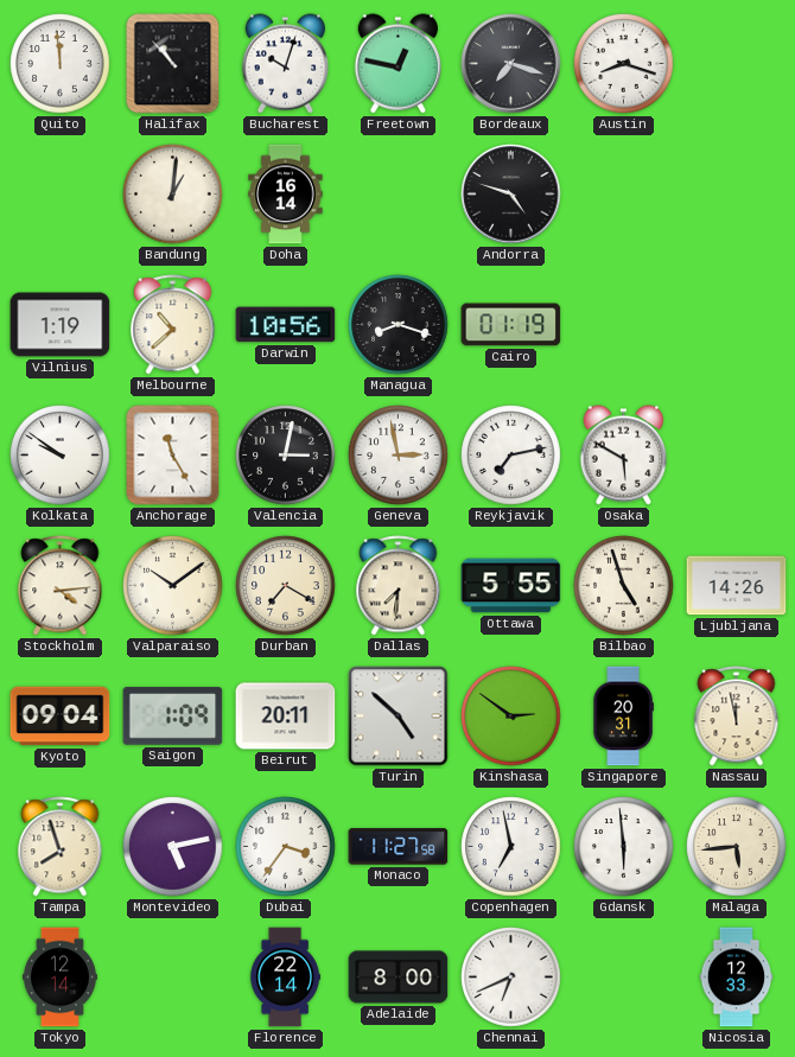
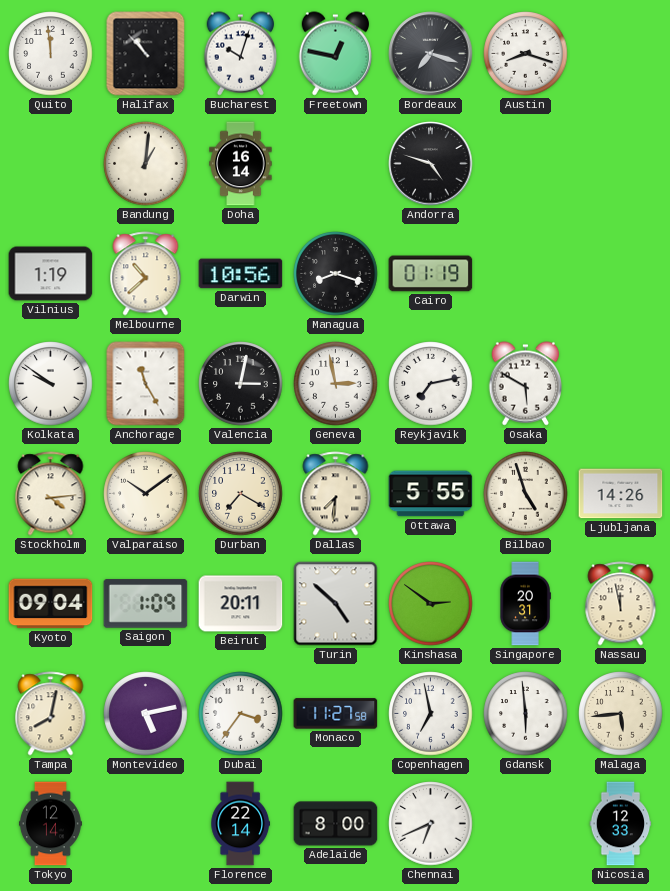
Tampa: 7:57 -> 8:02 (51, 714)
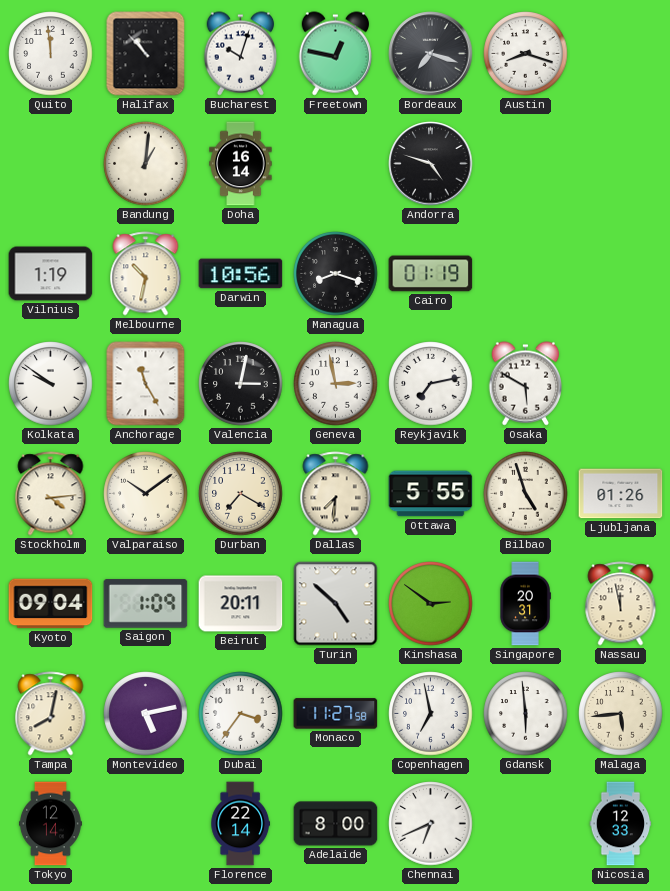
Melbourne: 10:38 -> 10:32 (146, 274)
Ljubljana: 14:26 -> 01:26 (621, 494)
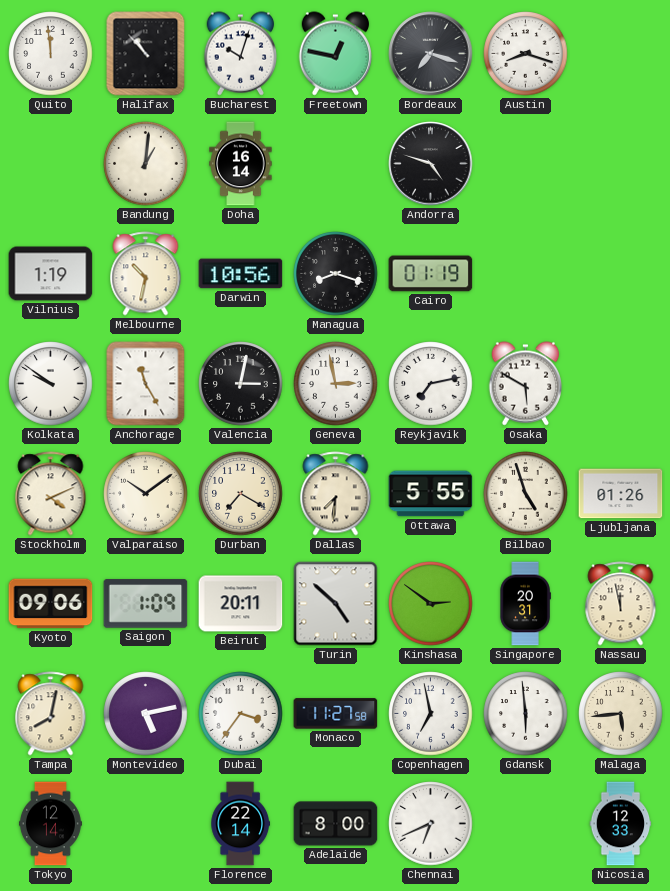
Stockholm: 4:14 -> 4:11 (51, 494)
Kyoto: 09:04 -> 09:06 (51, 604)
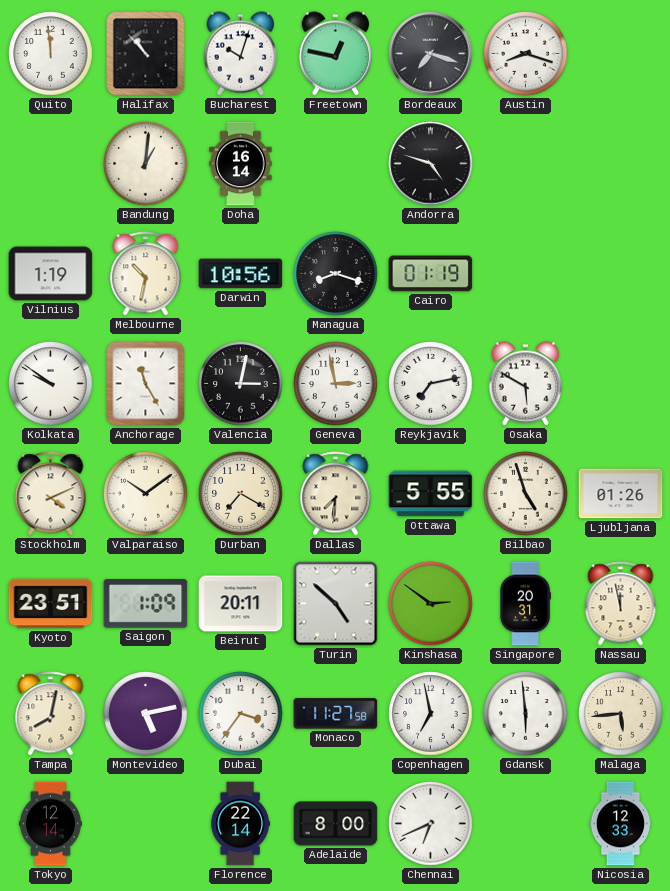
Kyoto: 09:06 -> 23:51 (51, 604)
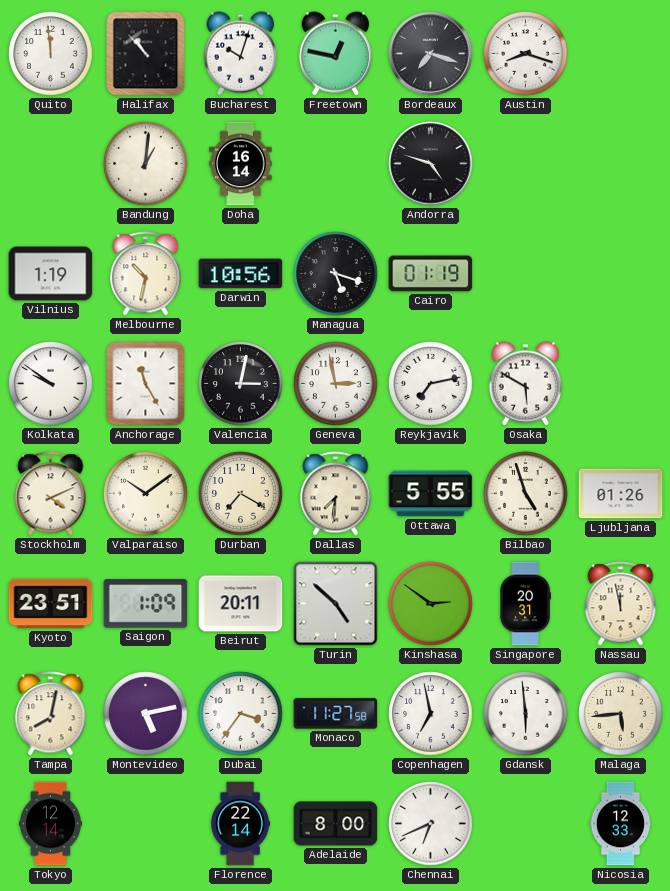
Managua: 8:18 -> 5:18 (336, 274)
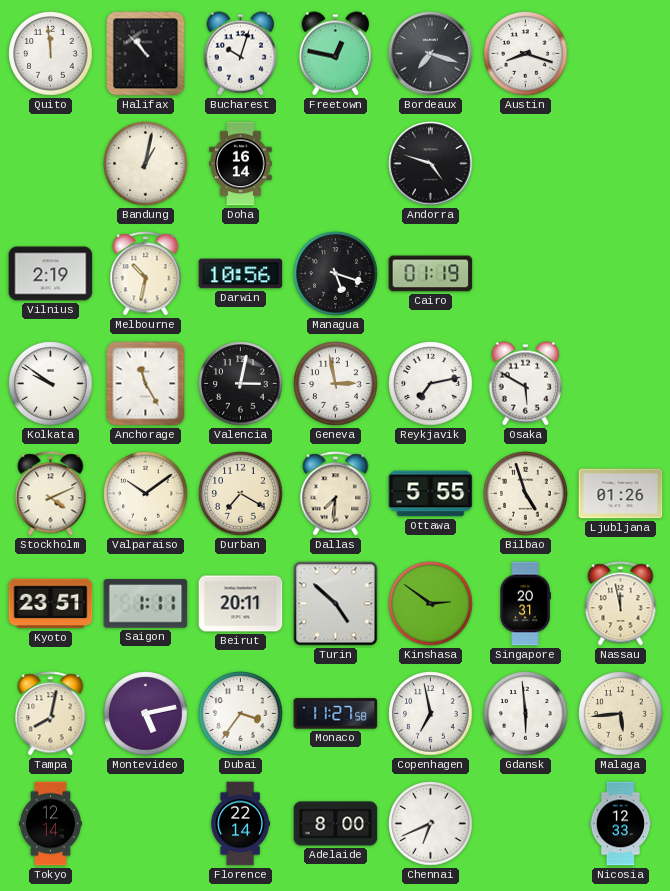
Bandung: 1:01 -> 1:02 (146, 164)
Vilnius: 1:19 -> 2:19 (51, 274)
Saigon: 1:09 -> 1:11 (146, 604)
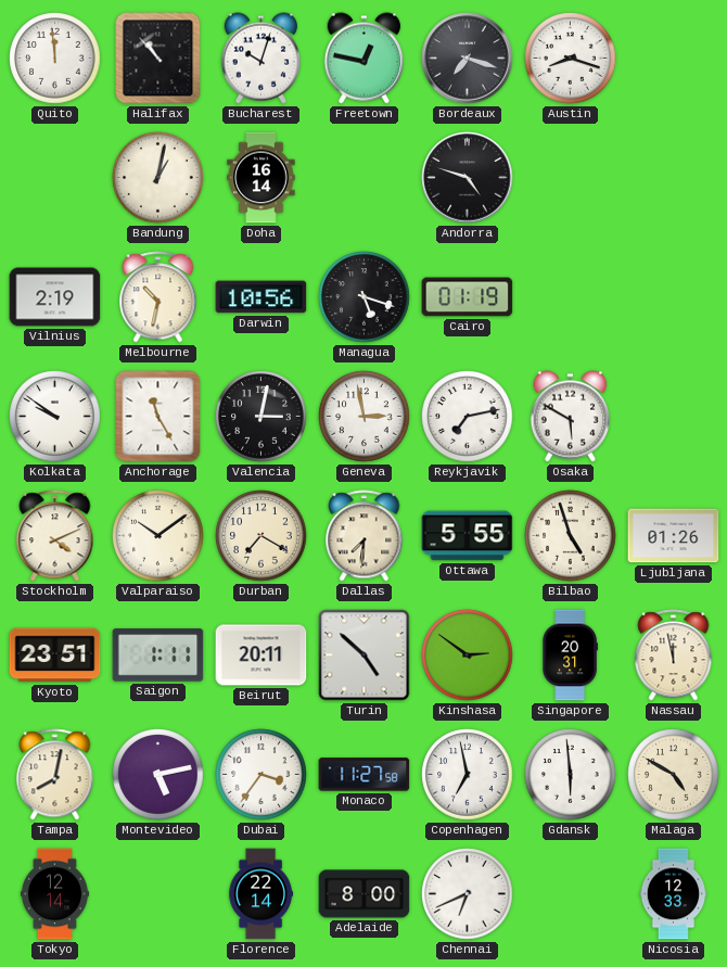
Malaga: 5:44 -> 4:50 (674, 775)
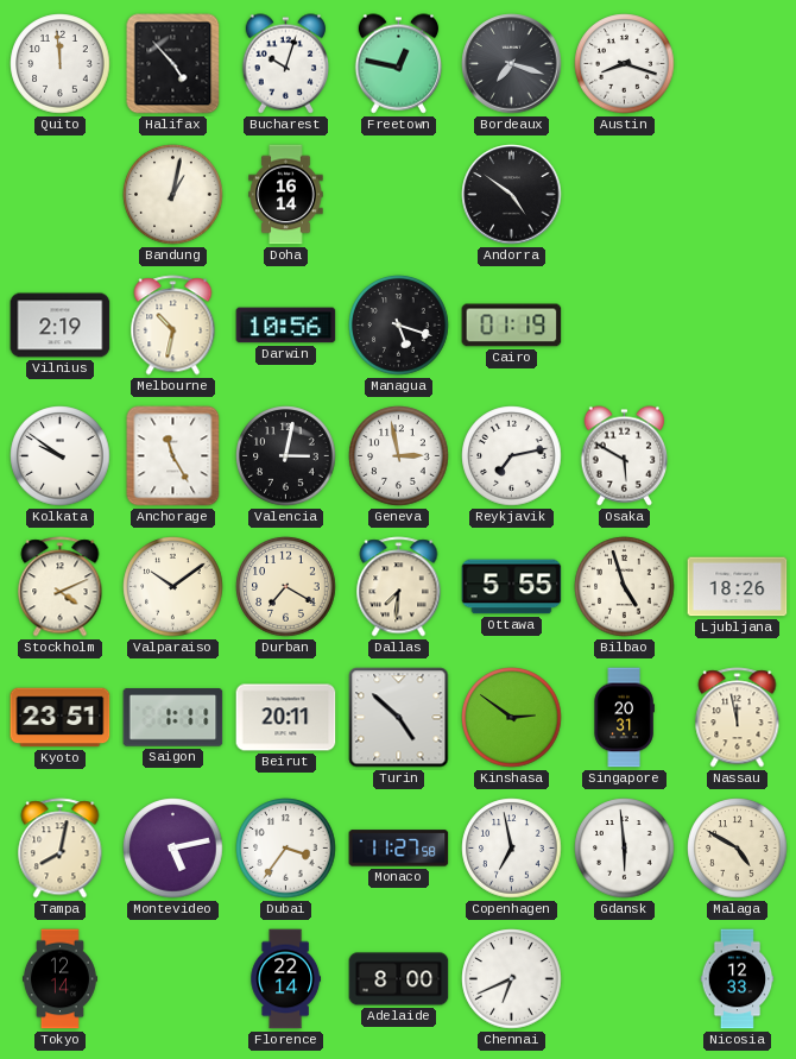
Halifax: 10:53 -> 4:53 (173, 64)
Andorra: 4:48 -> 4:51 (512, 195)
Ljubljana: 01:26 -> 18:26 (738, 587)
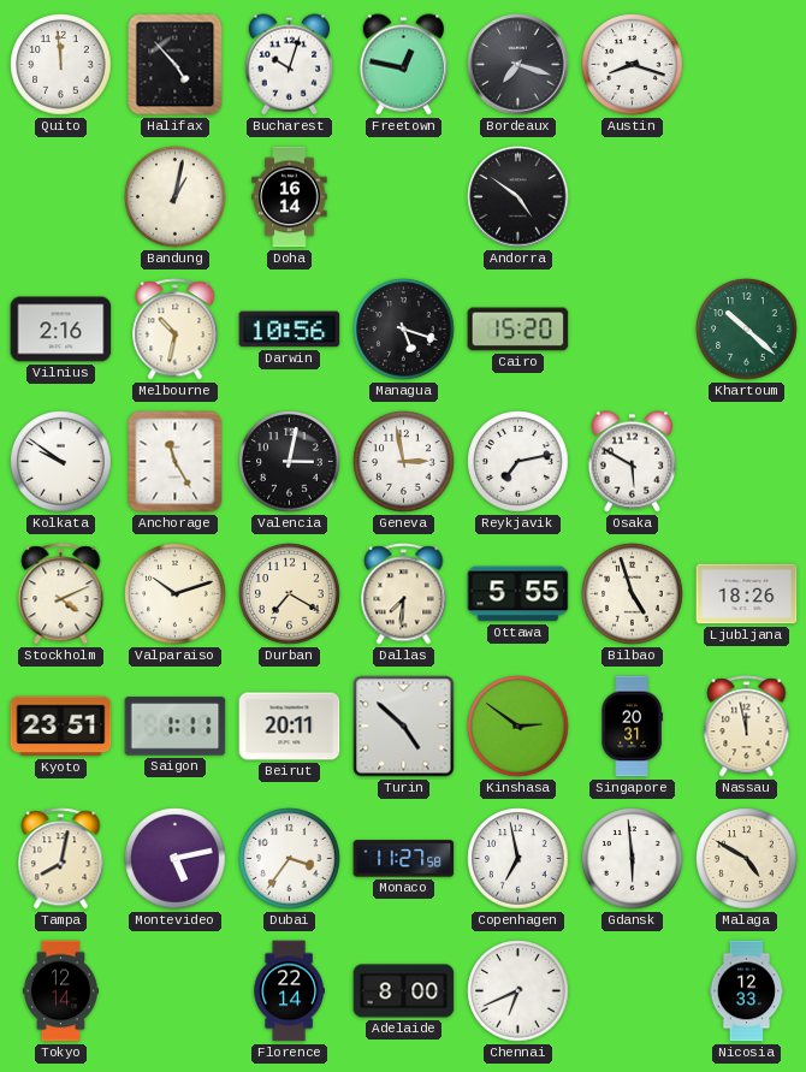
Vilnius: 2:19 -> 2:16 (61, 330)
Cairo: 01:19 -> 15:20 (518, 330)
Khartoum: none -> 10:22 (747, 330)
Valparaiso: 10:09 -> 10:12 (176, 594)
